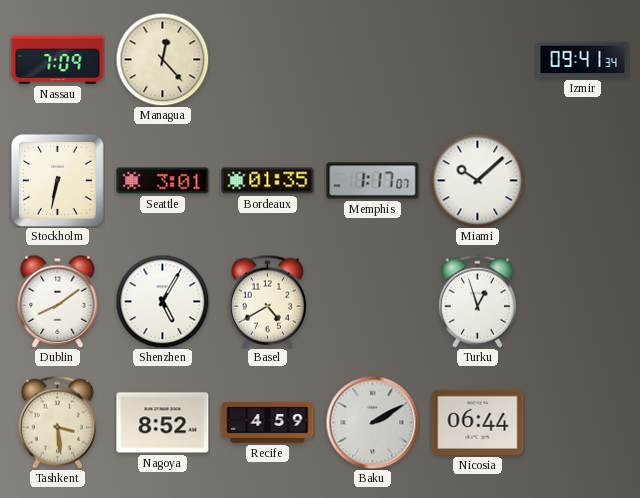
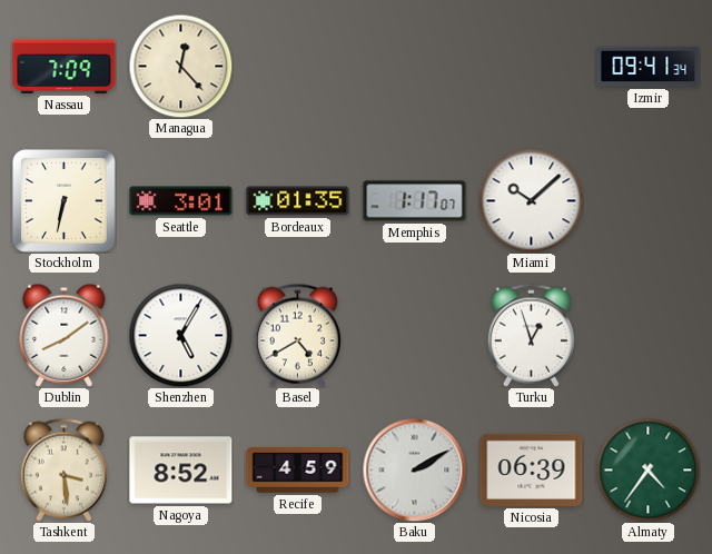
Nicosia: 06:44 -> 06:39 (532, 469)
Almaty: none -> 4:36 (647, 469)
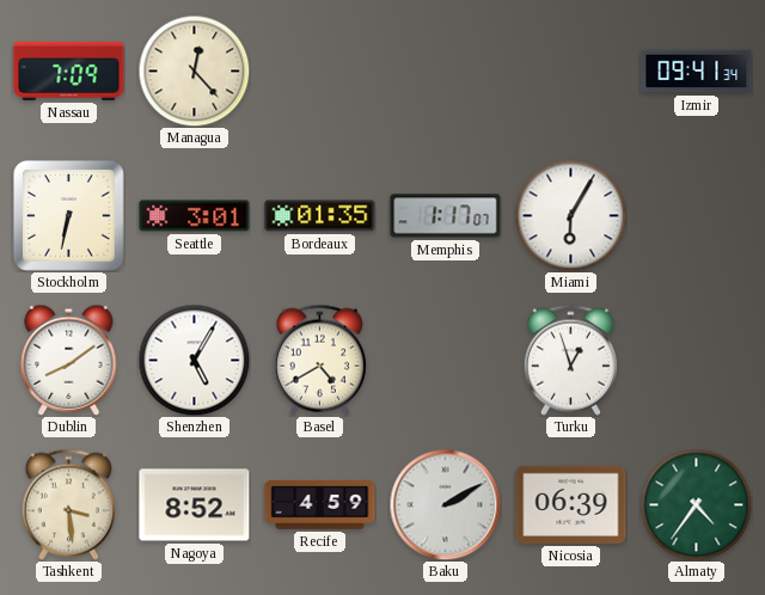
Miami: 10:08 -> 6:05 (570, 215)
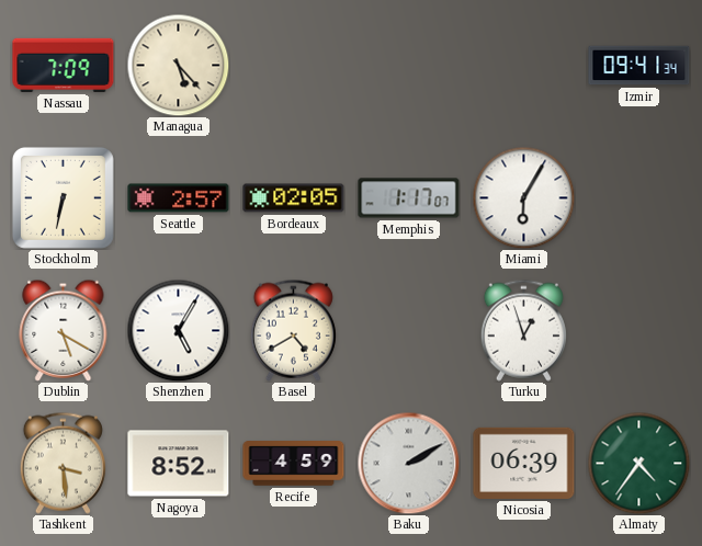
Managua: 12:23 -> 5:23 (178, 65)
Seattle: 3:01 -> 2:57 (179, 198)
Bordeaux: 01:35 -> 02:05 (294, 198)
Dublin: 8:09 -> 5:20 (64, 330)
